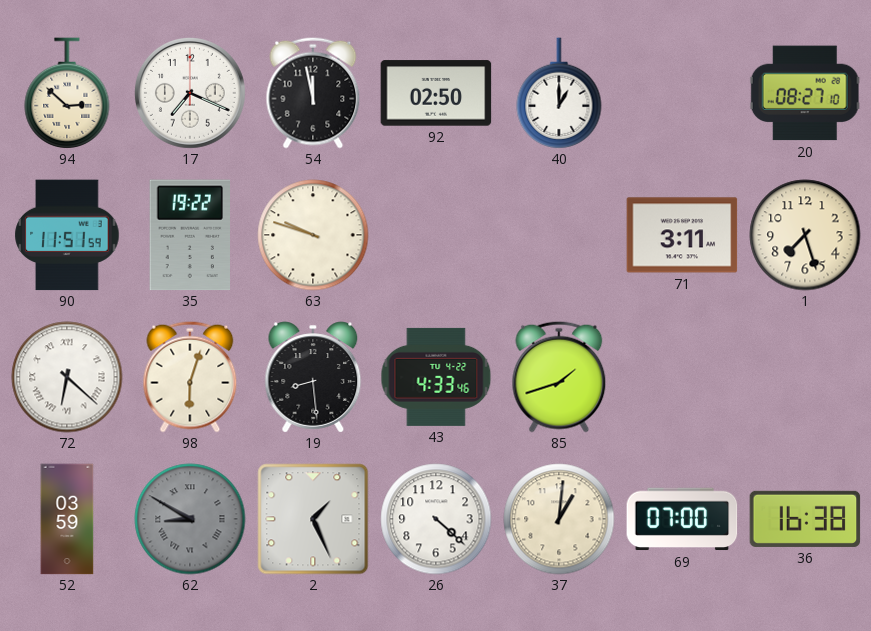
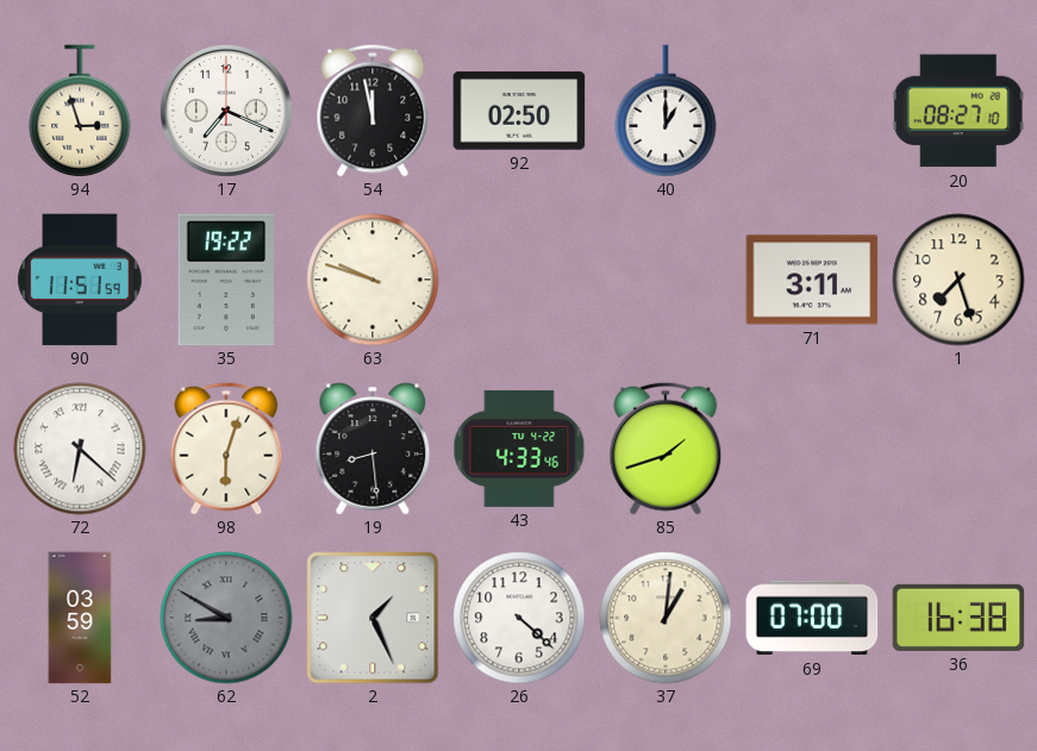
94: 2:52 -> 2:57 (80, 111)
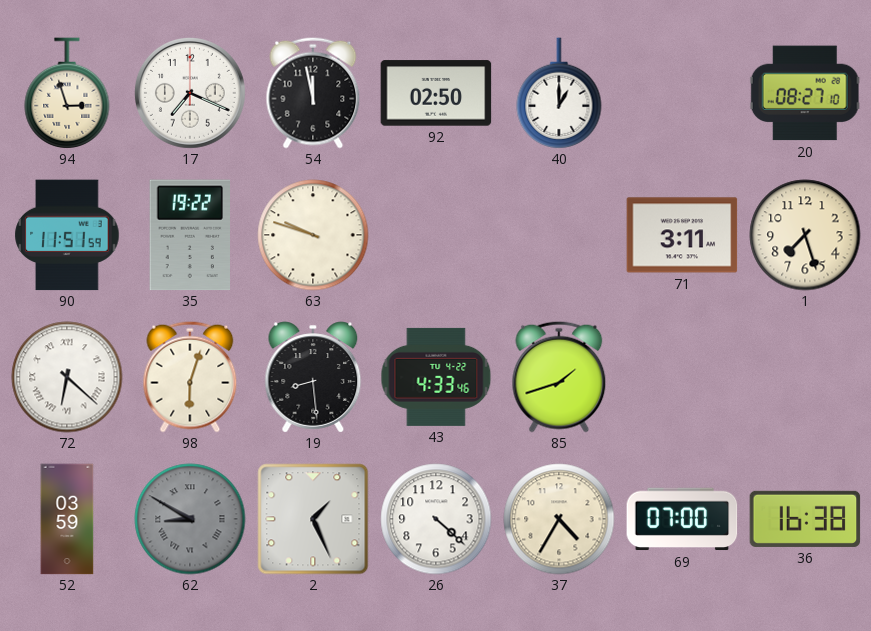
37: 1:01 -> 4:35 (559, 519)
